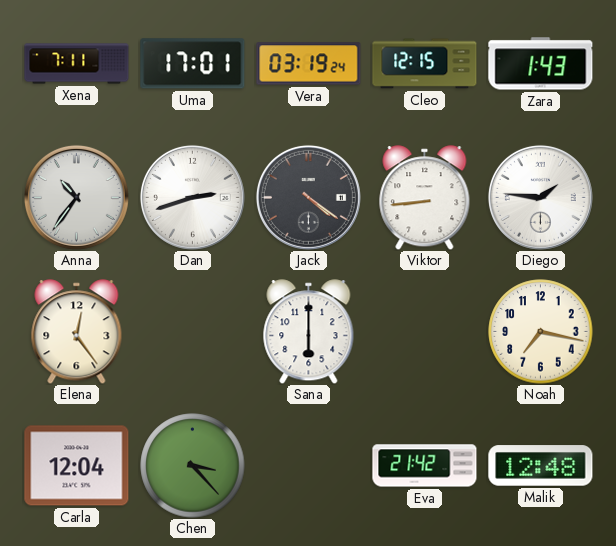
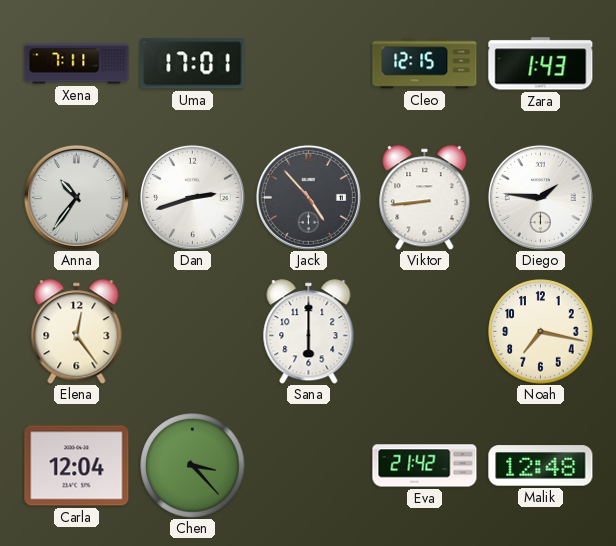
Vera: 03:19 -> none (309, 64)
Jack: 4:21 -> 4:53 (308, 197)
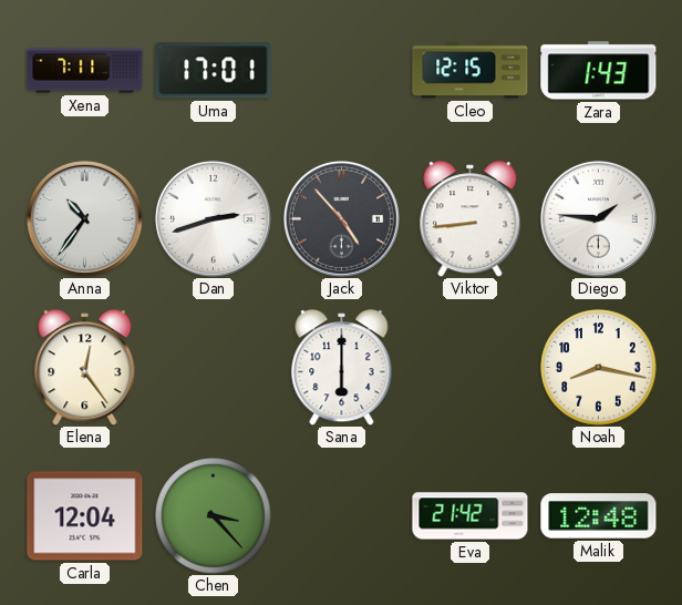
Noah: 7:17 -> 8:17 (599, 368)
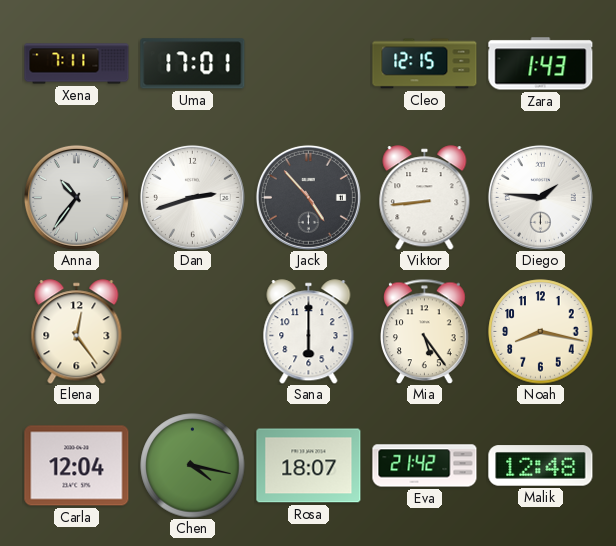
Mia: none -> 5:24 (425, 331)
Chen: 3:23 -> 4:17 (193, 466)
Rosa: none -> 18:07 (309, 466)
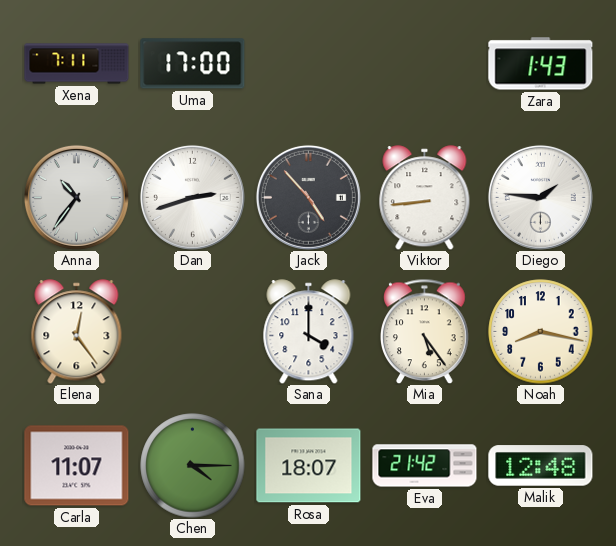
Uma: 17:01 -> 17:00 (193, 64)
Cleo: 12:15 -> none (425, 64)
Sana: 6:00 -> 4:00 (309, 332)
Carla: 12:04 -> 11:07 (77, 466)
Chen: 4:17 -> 4:15 (193, 466)
